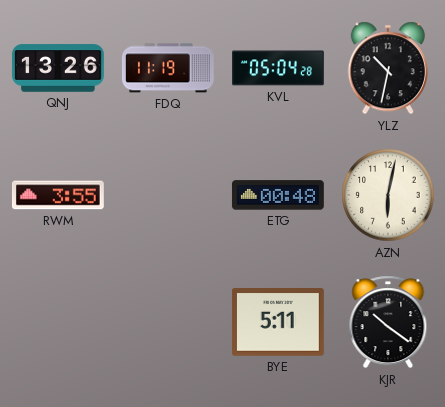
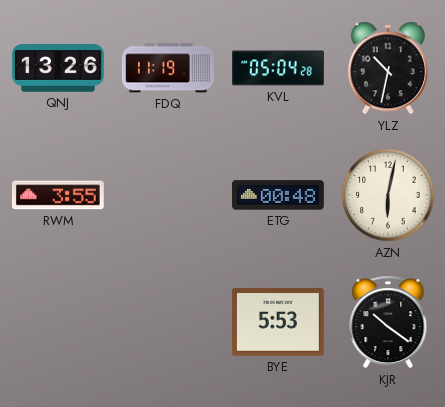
BYE: 5:11 -> 5:53 (278, 323)
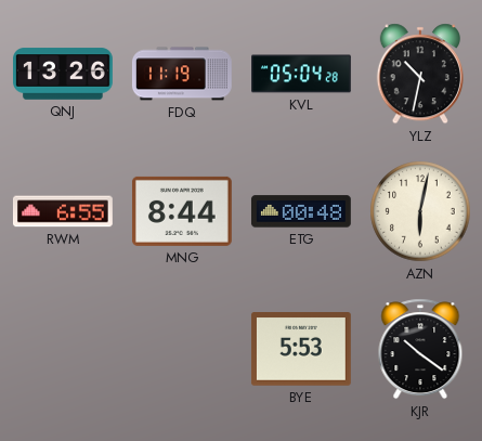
RWM: 3:55 -> 6:55 (63, 211)
MNG: none -> 8:44 (182, 211)
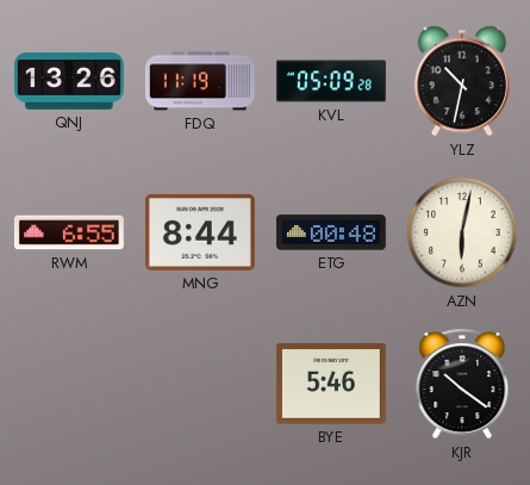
KVL: 05:04 -> 05:09 (332, 81)
BYE: 5:53 -> 5:46 (331, 385)
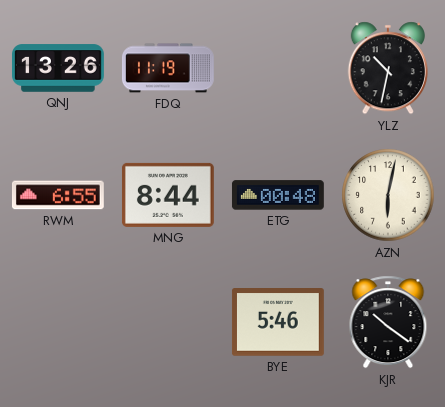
KVL: 05:09 -> none (332, 81)
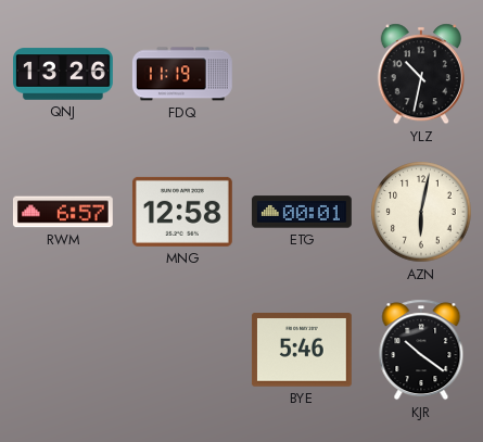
RWM: 6:55 -> 6:57 (63, 212)
MNG: 8:44 -> 12:58 (182, 212)
ETG: 00:48 -> 00:01 (302, 212)
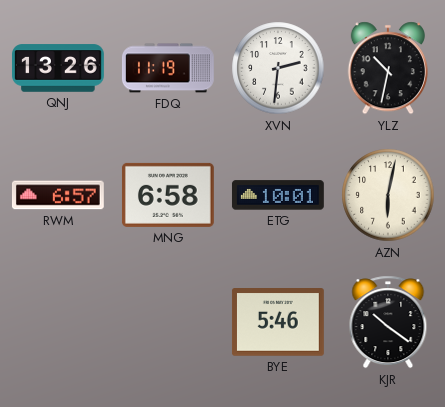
XVN: none -> 2:31 (278, 68)
MNG: 12:58 -> 6:58 (168, 195)
ETG: 00:01 -> 10:01 (278, 195)
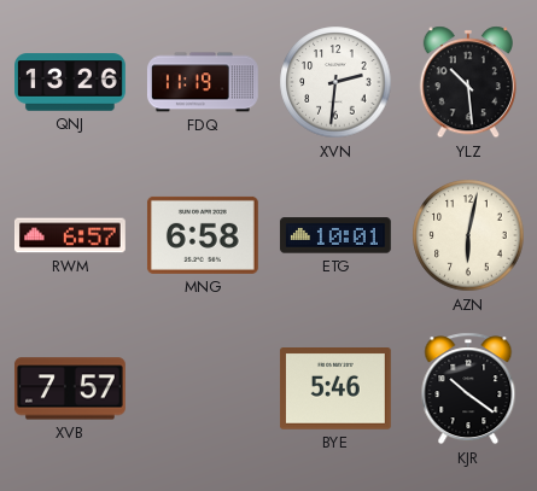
YLZ: 10:32 -> 10:29 (468, 82)
XVB: none -> 7:57 (70, 388)
